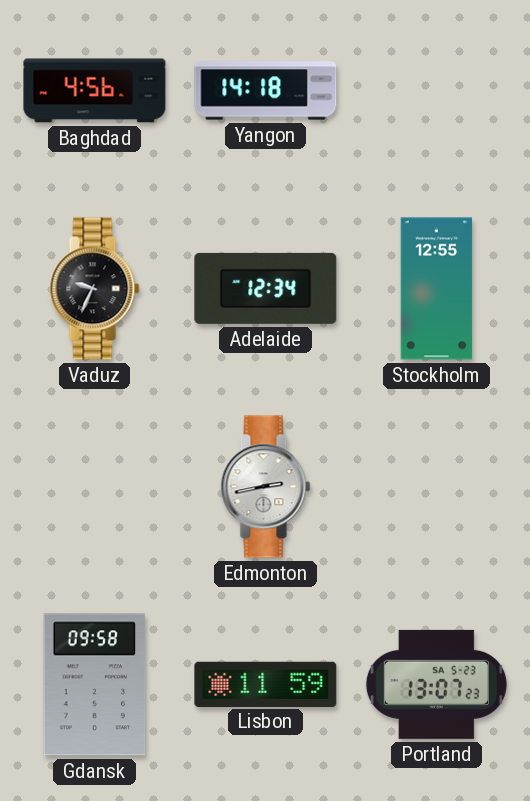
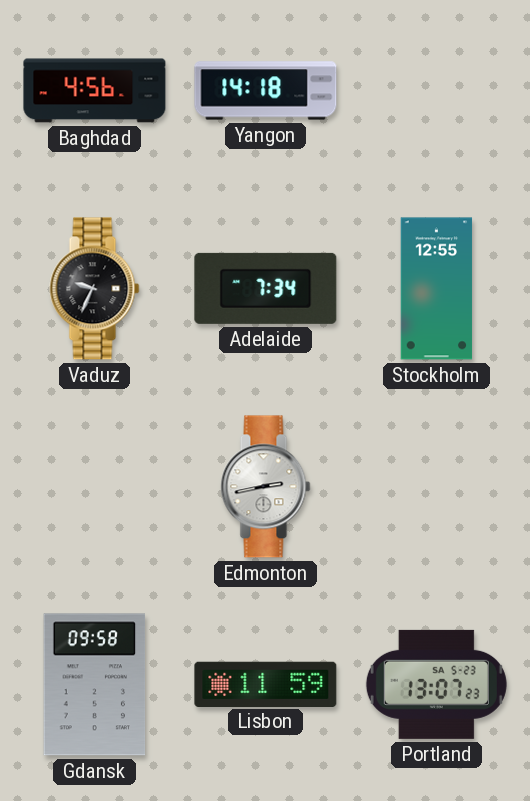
Adelaide: 12:34 -> 7:34 (266, 288)
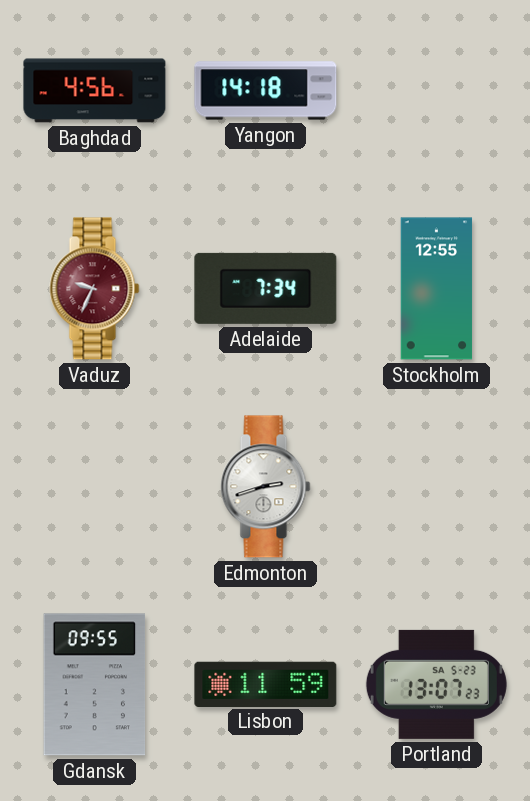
Vaduz dial: black -> burgundy (95, 289)
Edmonton: 2:43 -> 2:42 (266, 487)
Gdansk: 09:58 -> 09:55 (95, 685)
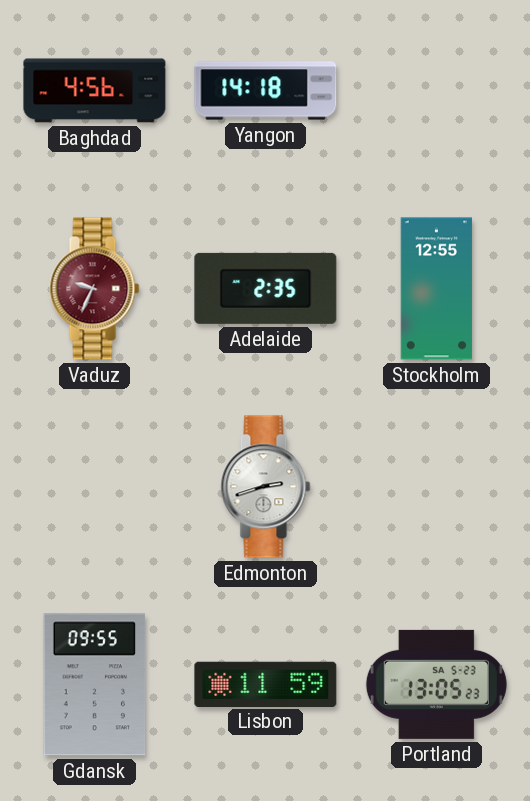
Adelaide: 7:34 -> 2:35 (266, 288)
Portland: 13:07 -> 13:05 (436, 684)
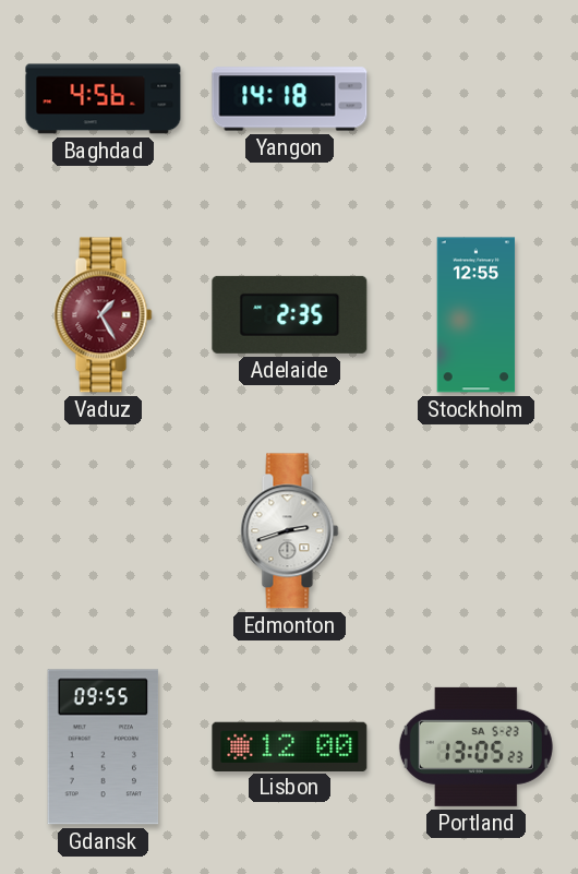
Vaduz: 9:34 -> 1:25 (104, 315)
Lisbon: 11:59 -> 12:00 (290, 746)
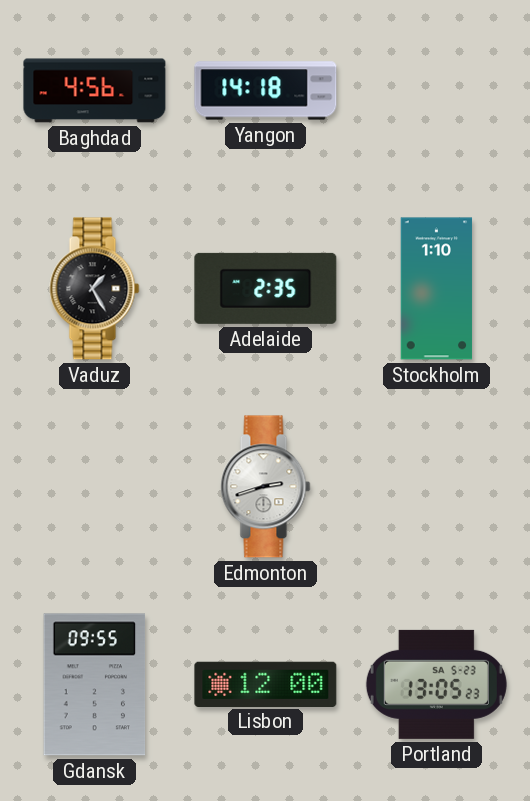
Vaduz dial: burgundy -> black (95, 289)
Stockholm: 12:55 -> 1:10 (437, 289)
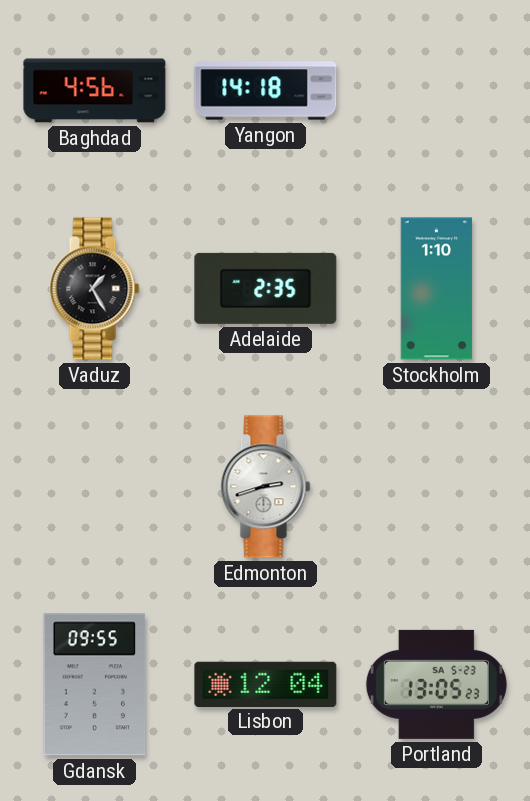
Lisbon: 12:00 -> 12:04 (266, 684)
